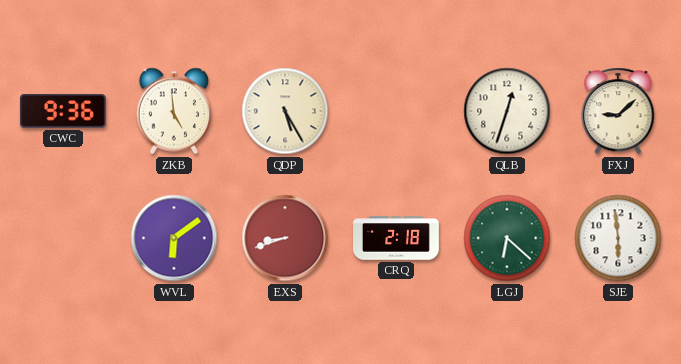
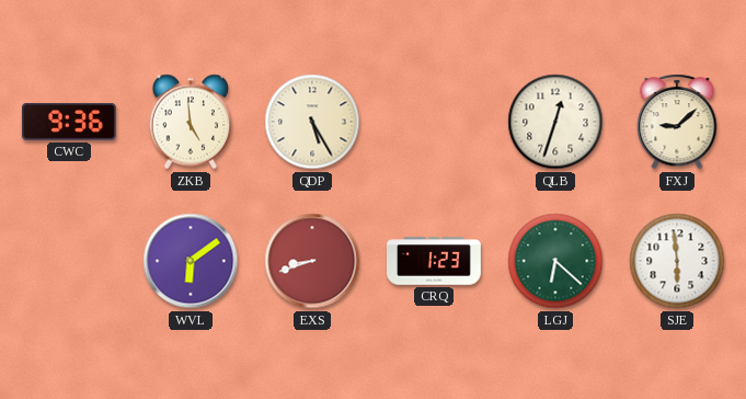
CRQ: 2:18 -> 1:23 (435, 261)
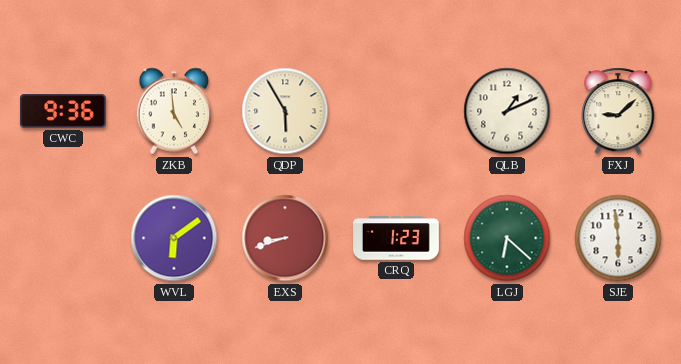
QDP: 5:25 -> 5:55 (285, 111)
QLB: 12:33 -> 1:11 (507, 111)
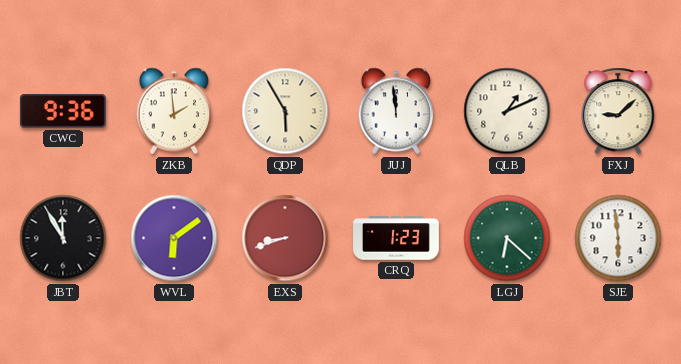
ZKB: 4:59 -> 1:59 (174, 111)
JUJ: none -> 11:59 (396, 111)
JBT: none -> 11:55 (63, 238)
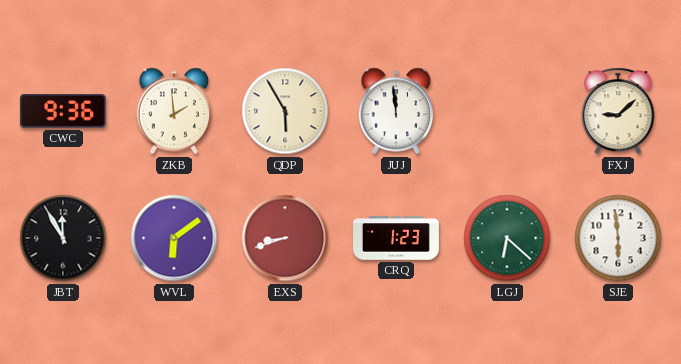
QLB: 1:11 -> none (507, 111)
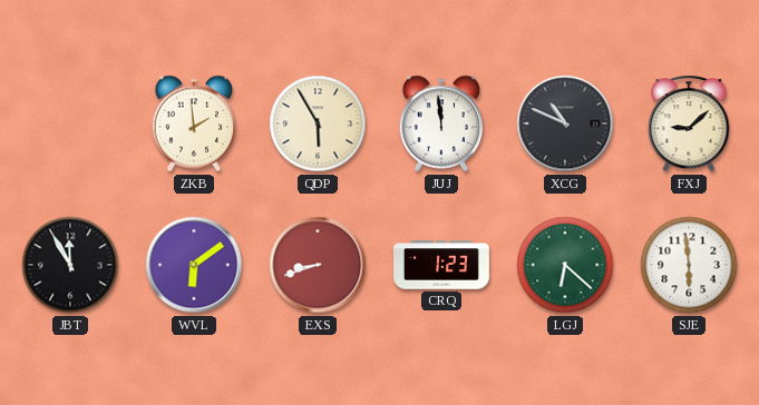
CWC: 9:36 -> none (63, 111)
XCG: none -> 10:49 (565, 124)
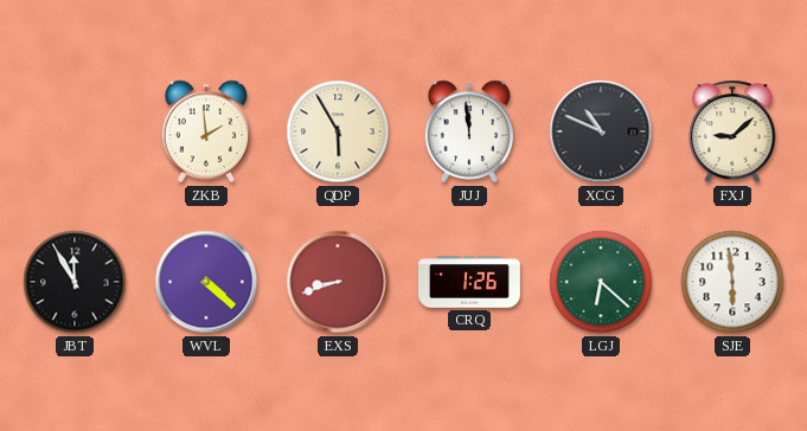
WVL: 6:09 -> 4:22 (206, 282)
CRQ: 1:23 -> 1:26 (470, 282)
